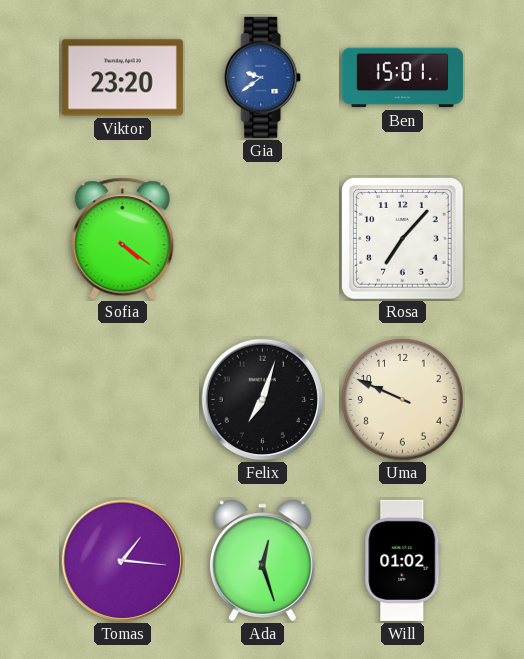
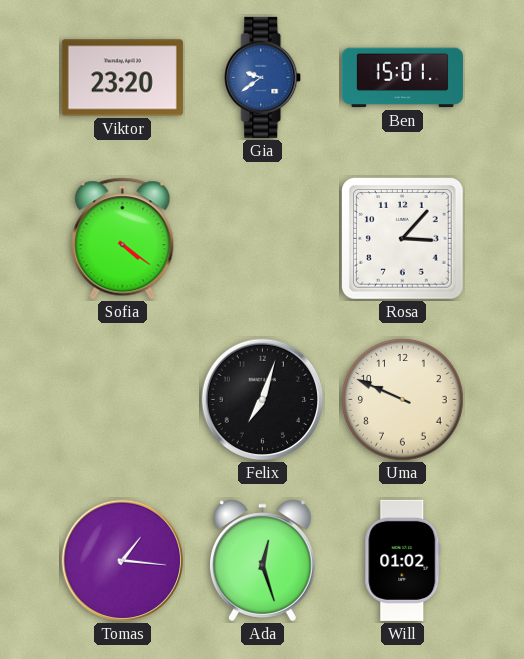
Rosa: 7:07 -> 3:07 (403, 239)
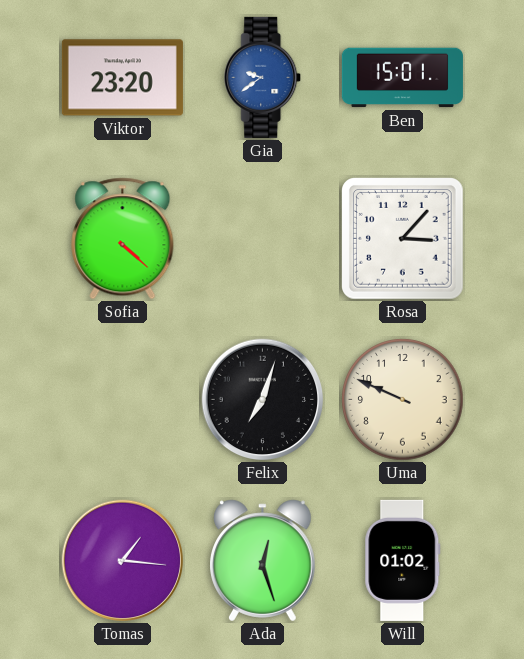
Sofia: 4:21 -> 4:22 (123, 239)
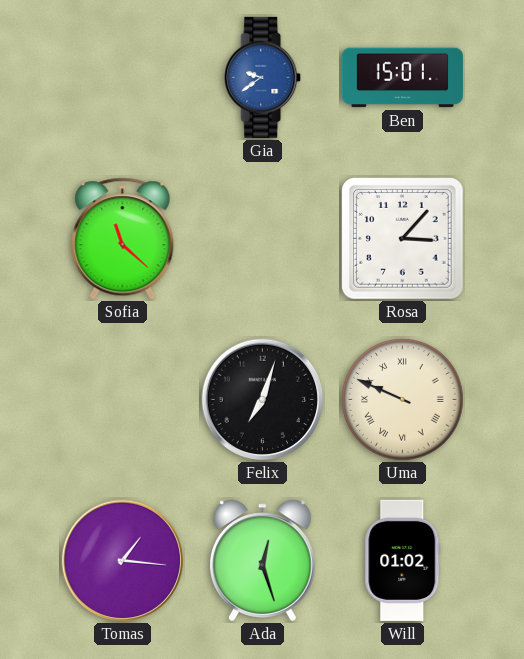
Viktor: 23:20 -> none (122, 78)
Sofia: 4:22 -> 11:22 (123, 239)
Uma numerals: Arabic -> Roman (403, 400)
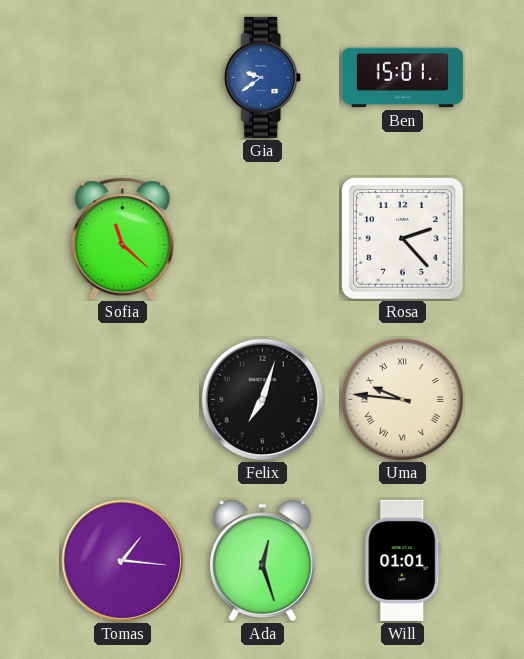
Rosa: 3:07 -> 2:23 (403, 239)
Uma: 9:49 -> 9:46 (403, 400)
Will: 01:02 -> 01:01 (403, 560)
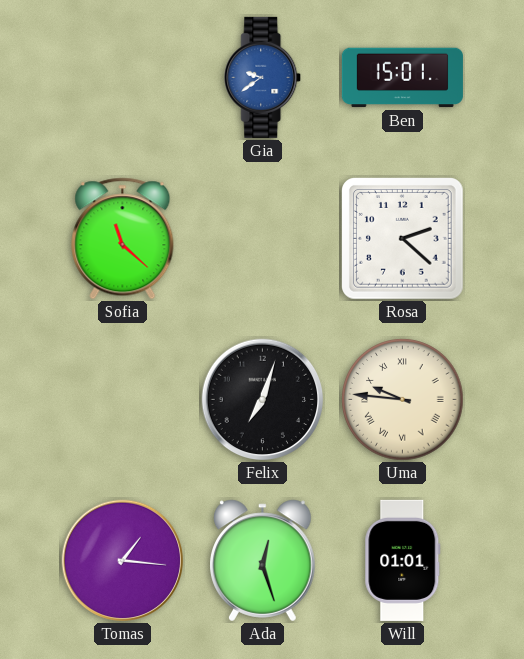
Rosa: 2:23 -> 2:22 (403, 239)
